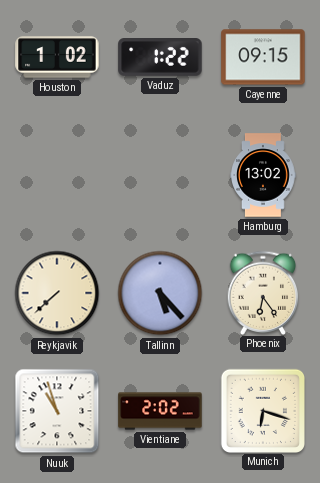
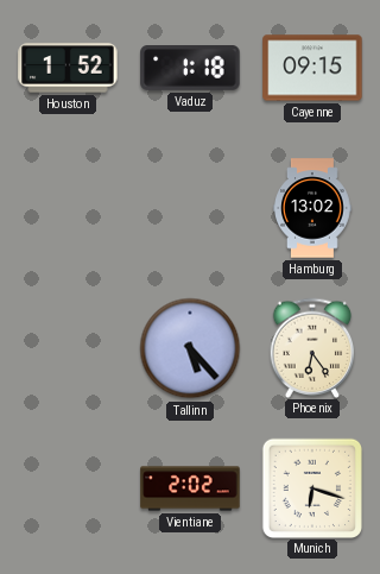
Houston: 1:02 -> 1:52 (68, 68)
Vaduz: 1:22 -> 1:18 (190, 69)
Reykjavik: 7:38 -> none (57, 293)
Nuuk: 10:57 -> none (57, 411)
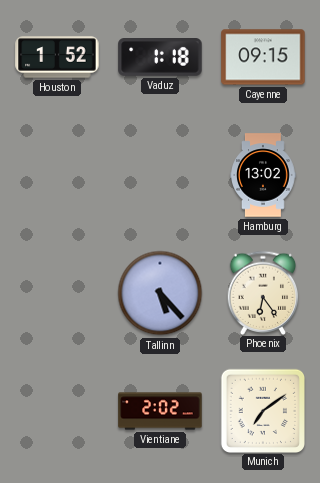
Munich: 6:18 -> 7:09 (262, 410)
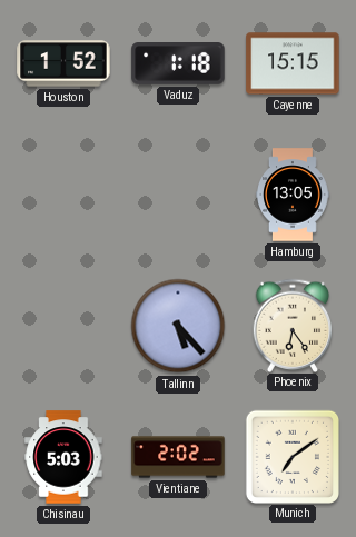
Cayenne: 09:15 -> 15:15 (293, 63)
Hamburg: 13:02 -> 13:05 (294, 195)
Chisinau: none -> 5:03 (63, 457)
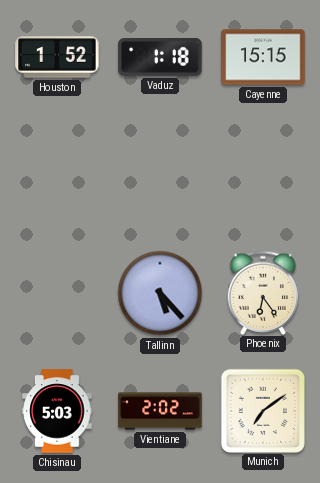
Hamburg: 13:05 -> none (294, 195)
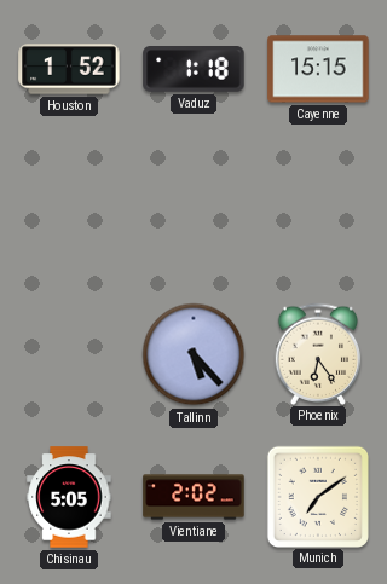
Chisinau: 5:03 -> 5:05 (69, 497)
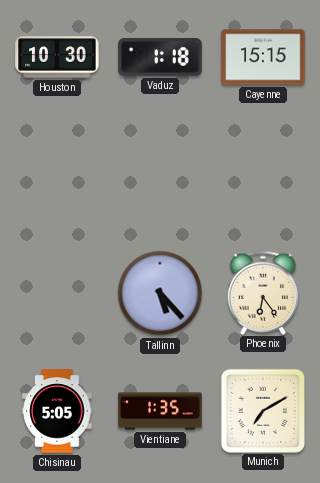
Houston: 1:52 -> 10:30 (57, 57)
Vientiane: 2:02 -> 1:35 (160, 411)
Munich: 7:09 -> 7:10 (262, 410)
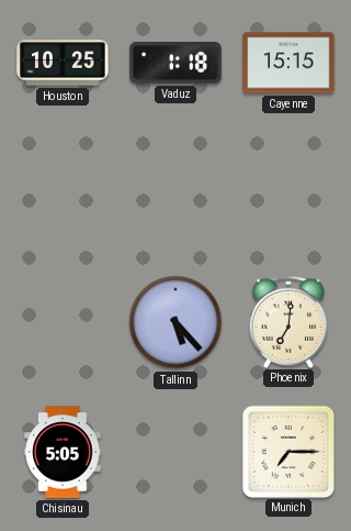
Houston: 10:30 -> 10:25 (63, 63)
Phoenix: 6:24 -> 7:01 (288, 321)
Vientiane: 1:35 -> none (160, 411)
Munich: 7:10 -> 7:15 (287, 451)
